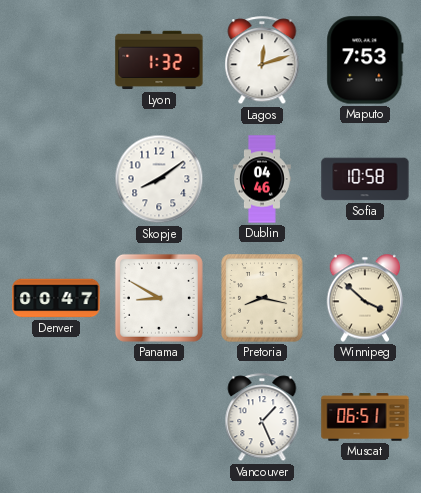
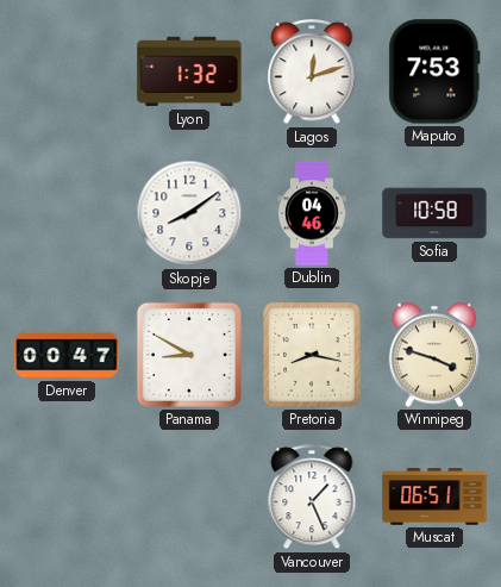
Winnipeg: 3:52 -> 3:48 (434, 355)
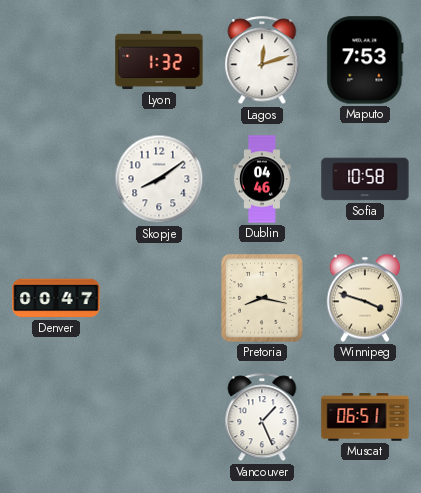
Panama: 8:50 -> none (189, 355)
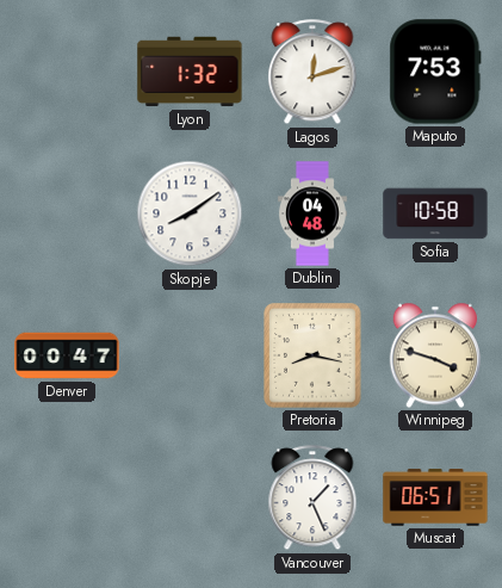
Dublin: 04:46 -> 04:48 (312, 213)
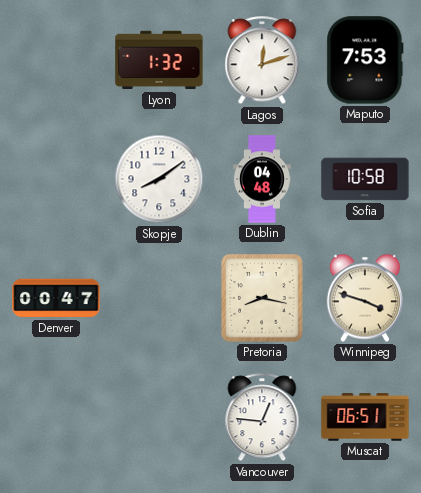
Vancouver: 1:26 -> 12:46 (262, 418)
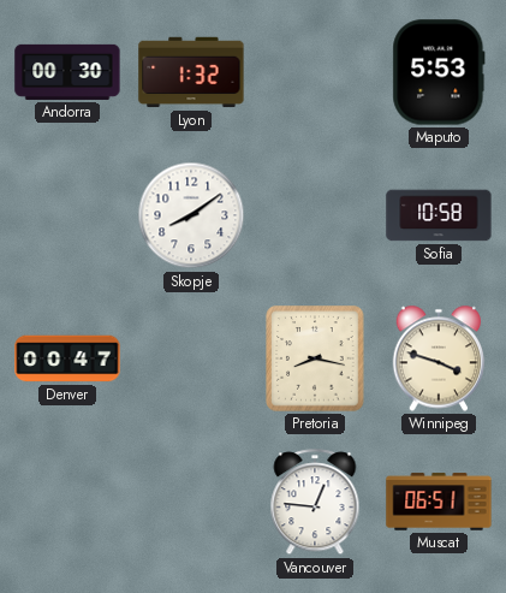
Andorra: none -> 00:30 (67, 72)
Lagos: 12:12 -> none (262, 61)
Maputo: 7:53 -> 5:53 (439, 72)
Dublin: 04:48 -> none (262, 179)
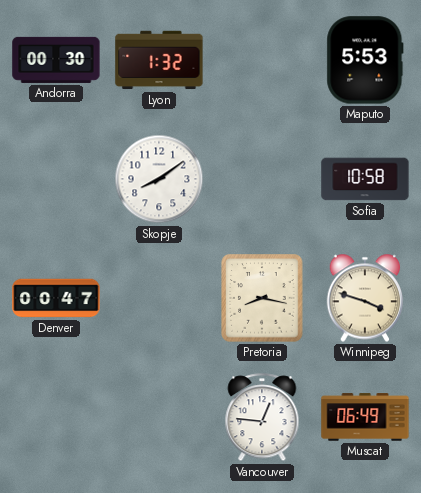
Muscat: 06:51 -> 06:49 (365, 417)
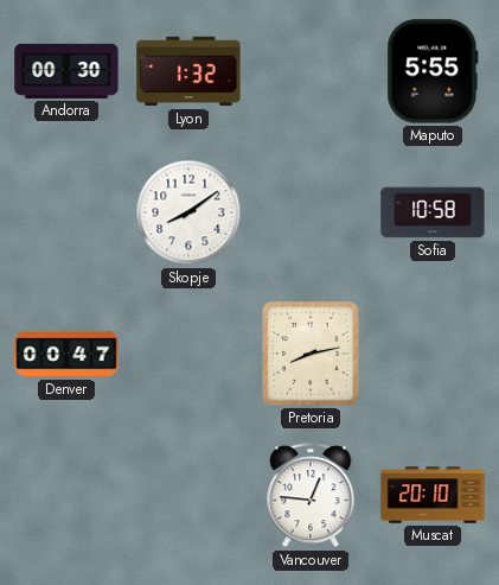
Maputo: 5:53 -> 5:55 (433, 71)
Pretoria: 8:17 -> 8:13 (311, 354)
Winnipeg: 3:48 -> none (365, 298)
Muscat: 06:49 -> 20:10 (433, 495)
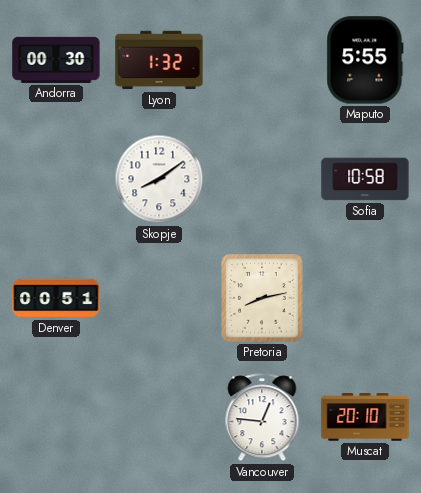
Denver: 00:47 -> 00:51 (56, 298)
